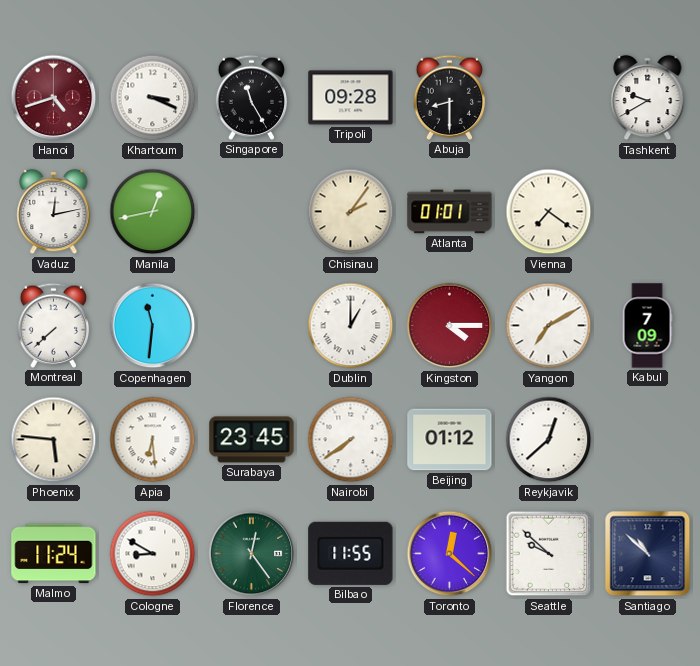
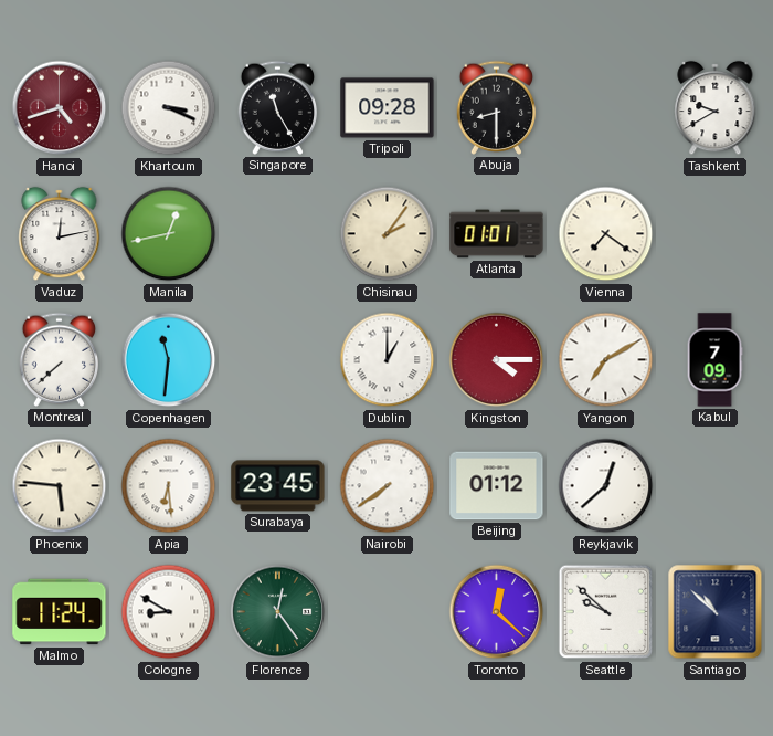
Bilbao: 11:55 -> none (351, 553)
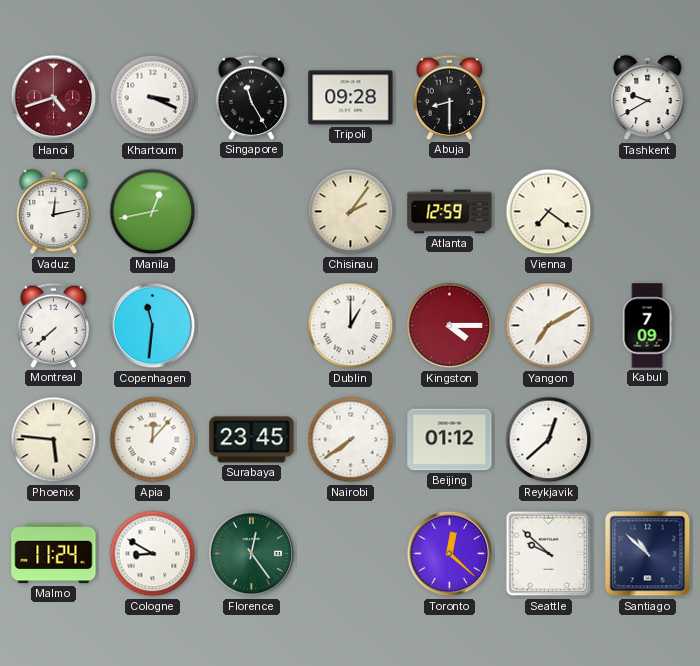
Atlanta: 01:01 -> 12:59 (450, 212)
Apia: 6:29 -> 12:07 (153, 440)
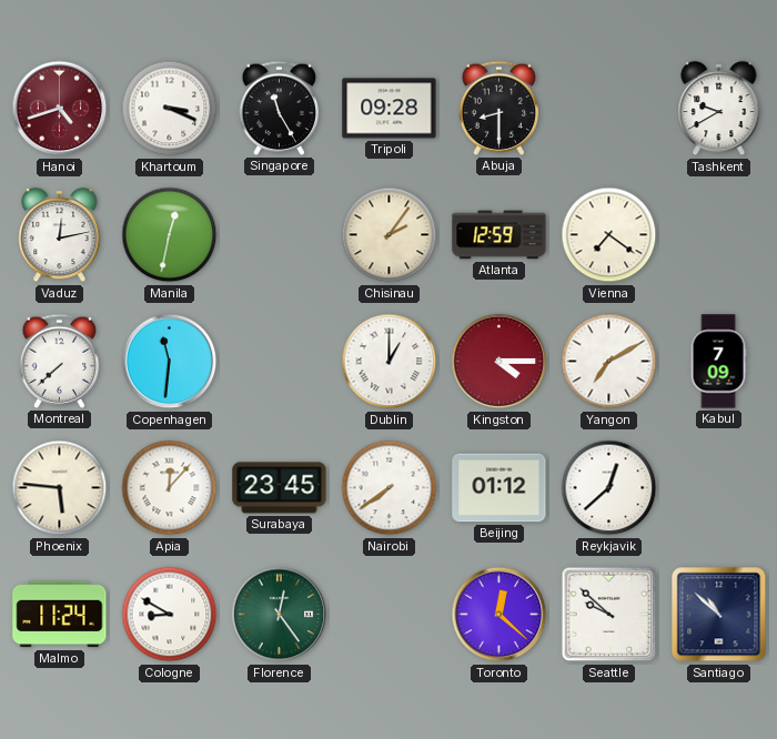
Manila: 12:43 -> 12:32 (170, 235)
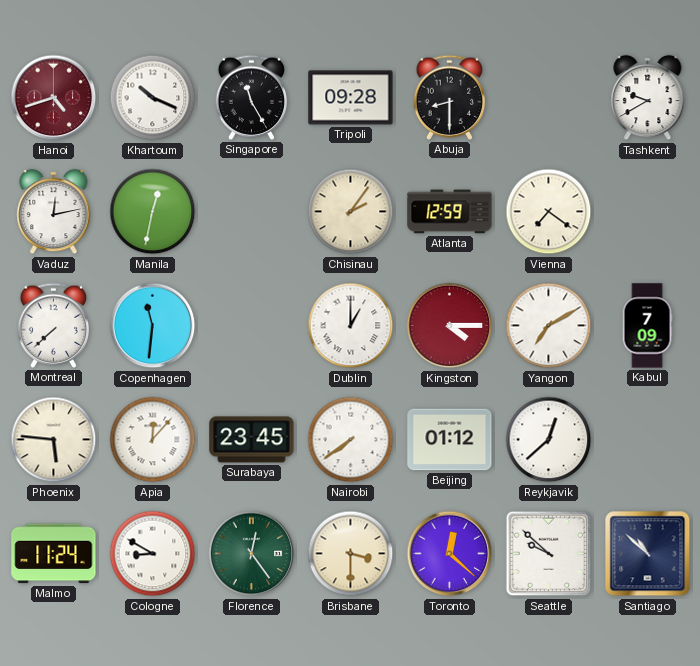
Khartoum: 3:19 -> 10:19 (153, 98)
Brisbane: none -> 3:30 (351, 554)
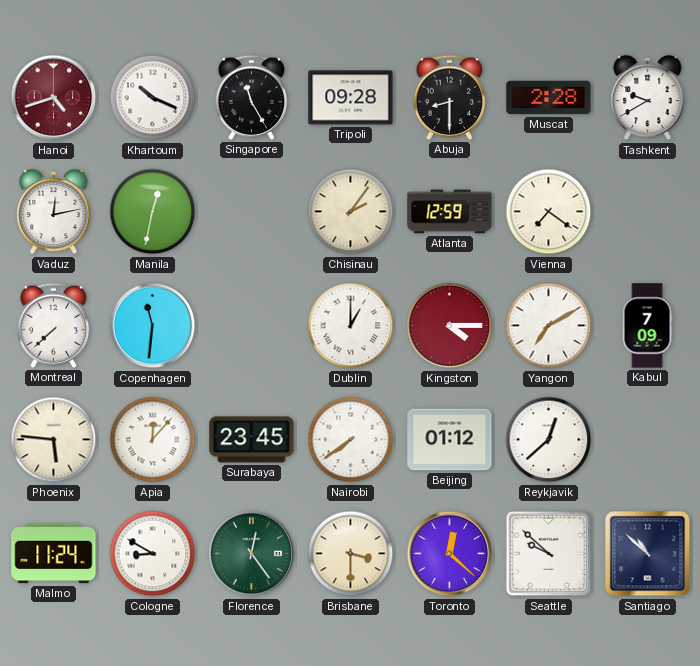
Muscat: none -> 2:28 (549, 98)
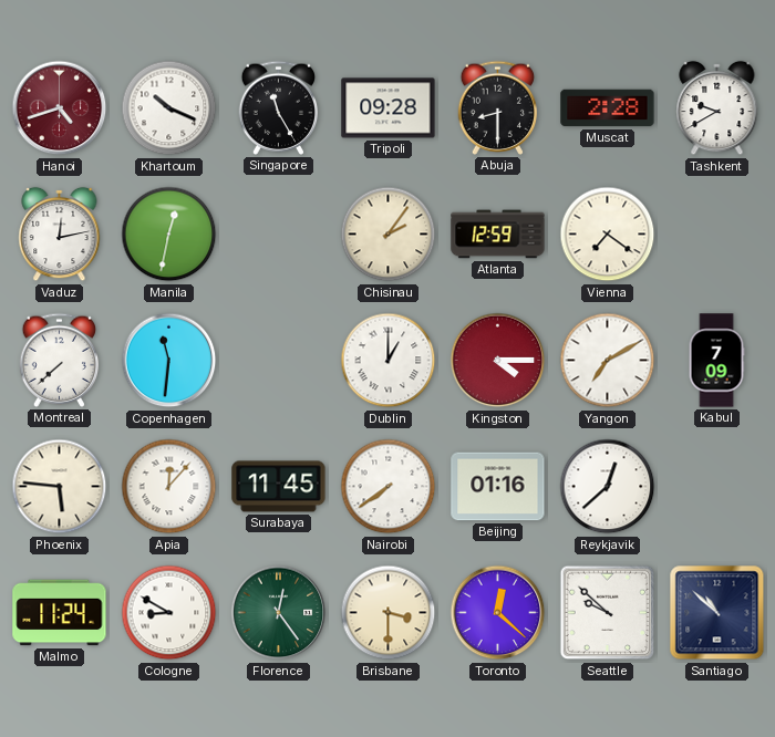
Surabaya: 23:45 -> 11:45 (279, 487)
Beijing: 01:12 -> 01:16 (498, 487)
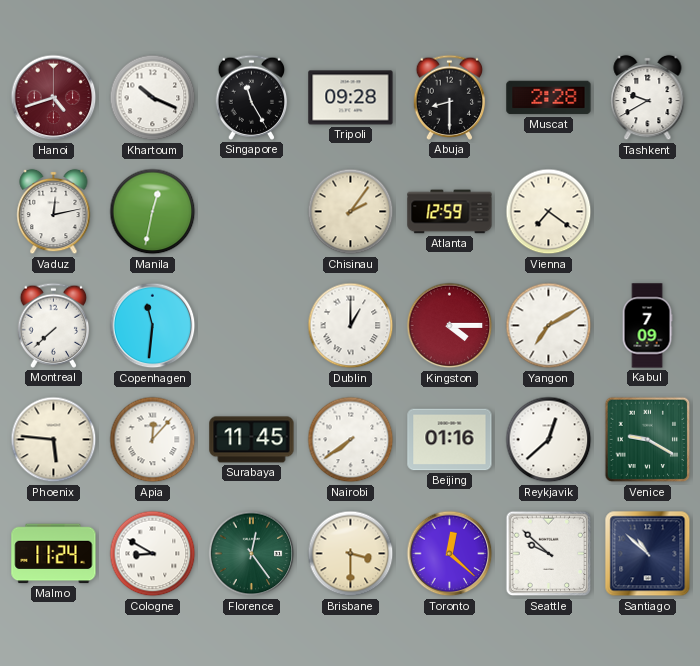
Venice: none -> 9:20 (648, 440)
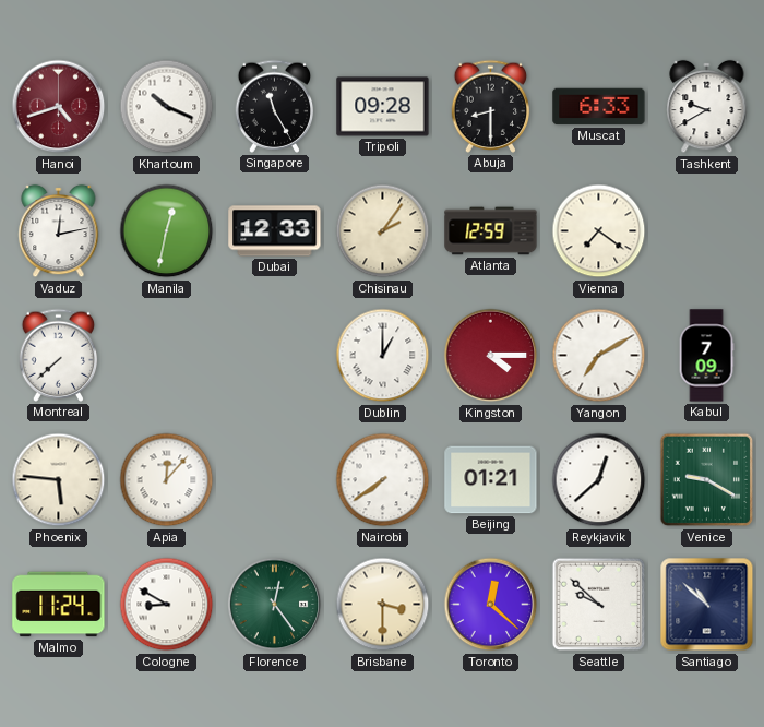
Muscat: 2:28 -> 6:33 (599, 107)
Dubai: none -> 12:33 (275, 231)
Copenhagen: 11:31 -> none (153, 326)
Surabaya: 11:45 -> none (252, 440)
Beijing: 01:16 -> 01:21 (491, 480)
